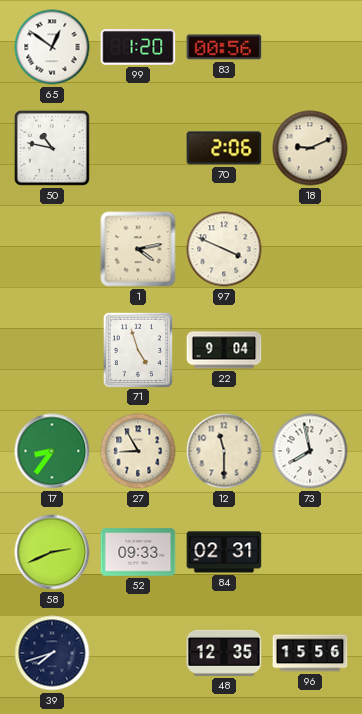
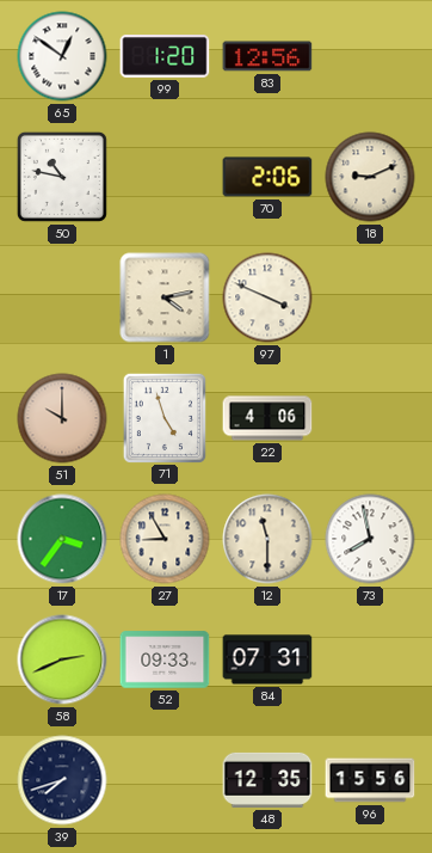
83: 00:56 -> 12:56 (267, 56)
51: none -> 10:00 (62, 418)
22: 9:04 -> 4:06 (267, 418)
17: 8:36 -> 3:36 (62, 539)
84: 02:31 -> 07:31 (267, 659)
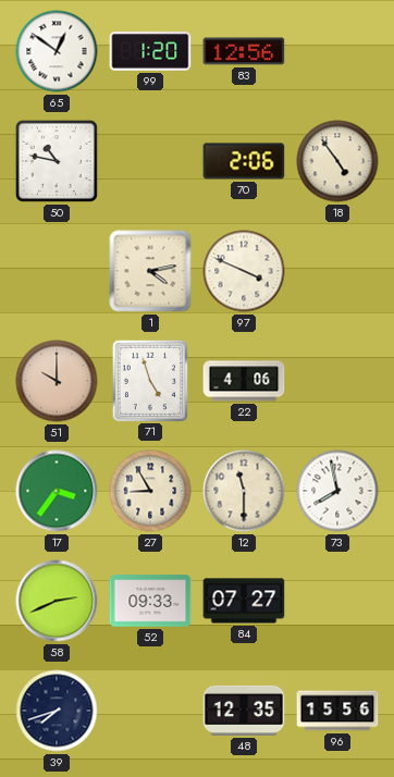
18: 9:11 -> 4:54 (337, 161)
84: 07:31 -> 07:27 (244, 601)
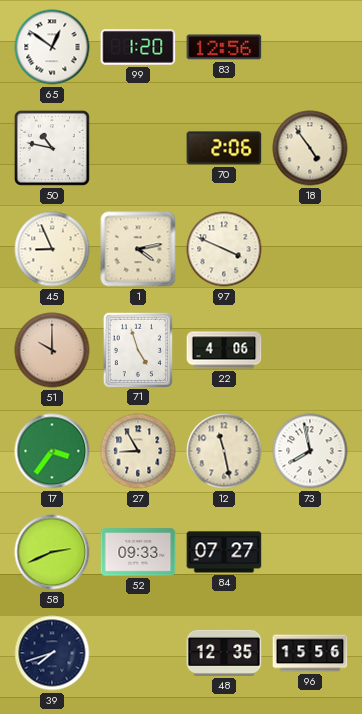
45: none -> 8:56 (52, 249)
12: 11:30 -> 11:28 (224, 451)
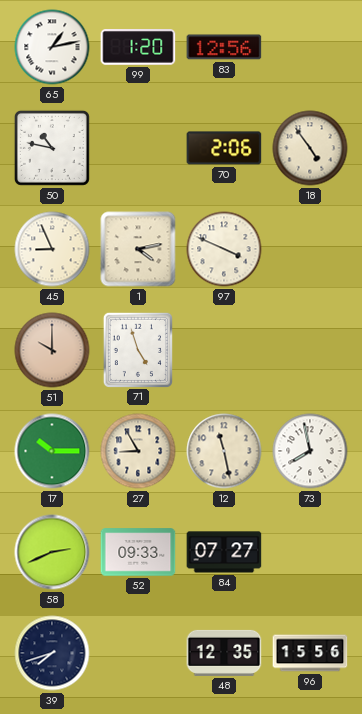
65: 12:51 -> 1:13 (52, 47)
22: 4:06 -> none (224, 350)
17: 3:36 -> 10:15 (52, 451)
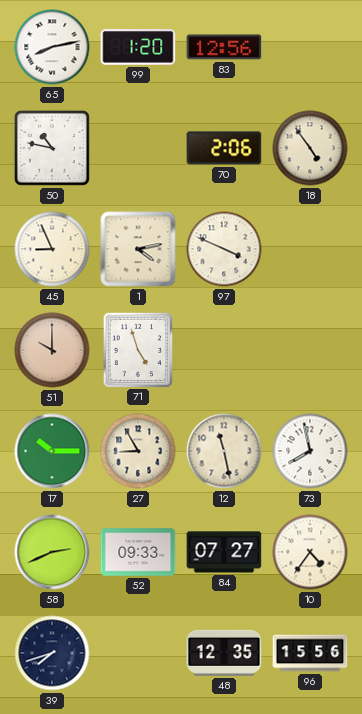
65: 1:13 -> 8:13 (52, 47)
10: none -> 4:36 (310, 552)
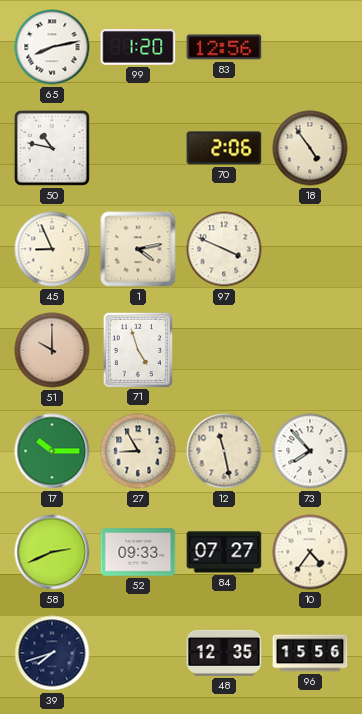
73: 7:58 -> 7:53 (310, 451)
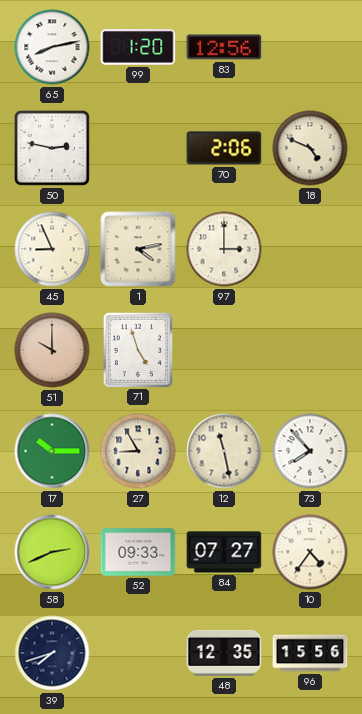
50: 10:47 -> 2:47 (52, 148)
18: 4:54 -> 4:49 (310, 148)
97: 3:49 -> 3:00 (224, 249)
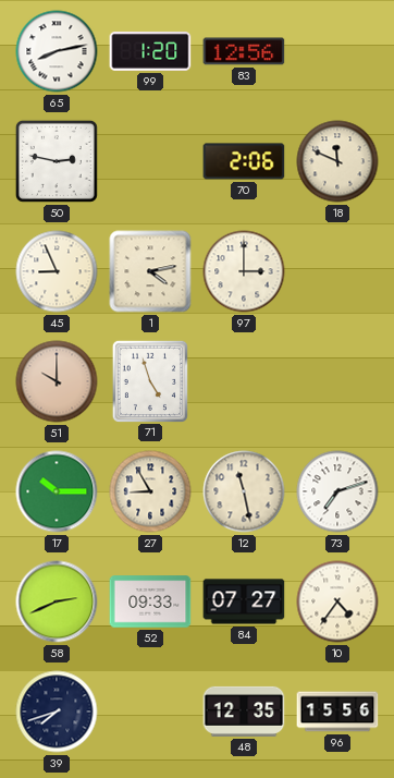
18: 4:49 -> 11:49 (337, 161)
73: 7:53 -> 7:12 (337, 491)
